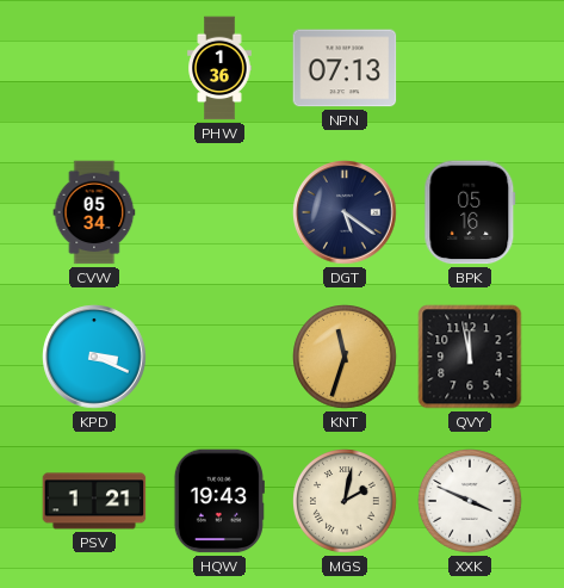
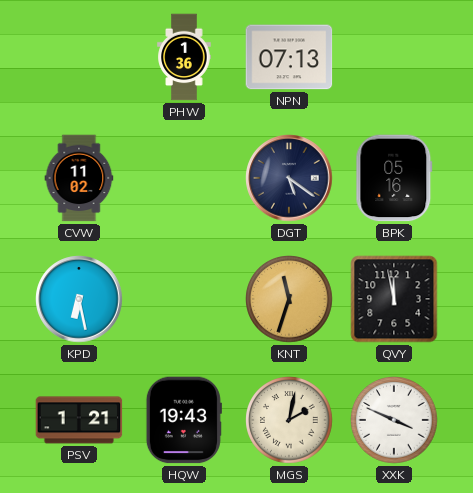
CVW: 05:34 -> 11:02 (79, 178)
KPD: 3:19 -> 6:28 (79, 299)
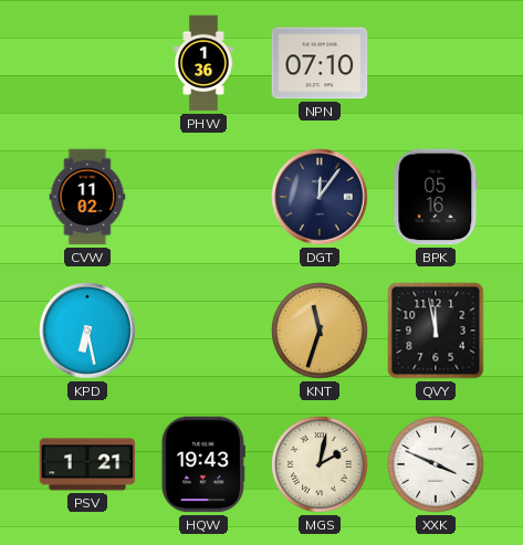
NPN: 07:13 -> 07:10 (320, 63)
DGT: 5:21 -> 12:06 (320, 197)
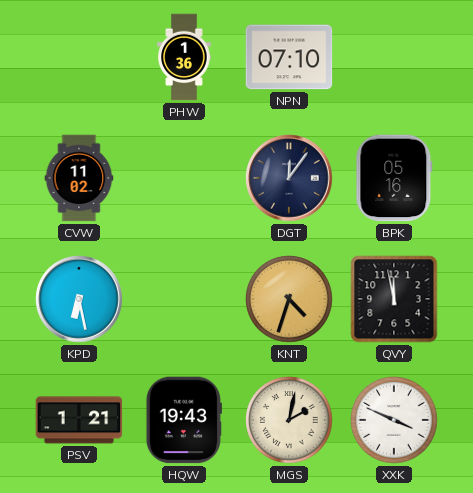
KNT: 11:33 -> 4:33 (289, 299)
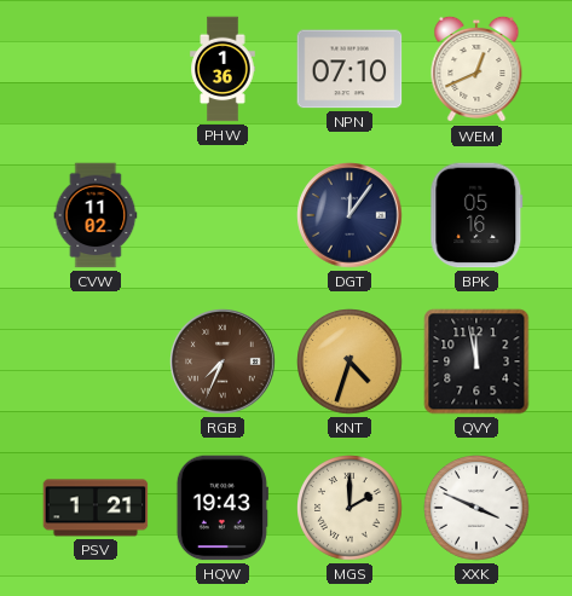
WEM: none -> 12:41 (476, 69)
KPD: 6:28 -> none (79, 299)
RGB: none -> 7:34 (223, 361)
MGS: 2:02 -> 2:00 (349, 508)
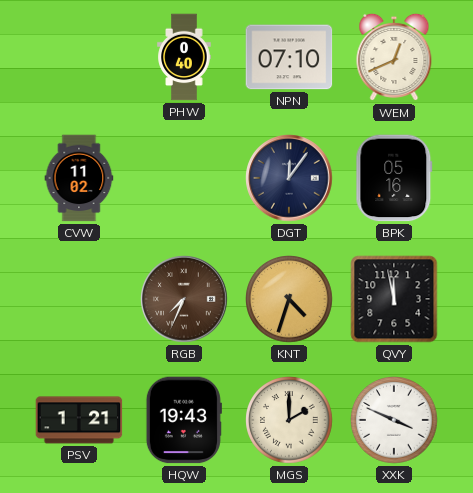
PHW: 1:36 -> 0:40 (184, 57)
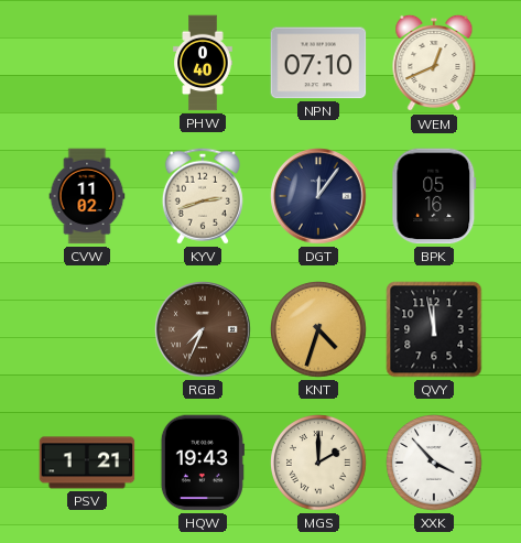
KYV: none -> 2:42 (203, 196)
XXK: 3:49 -> 3:53 (434, 463)
